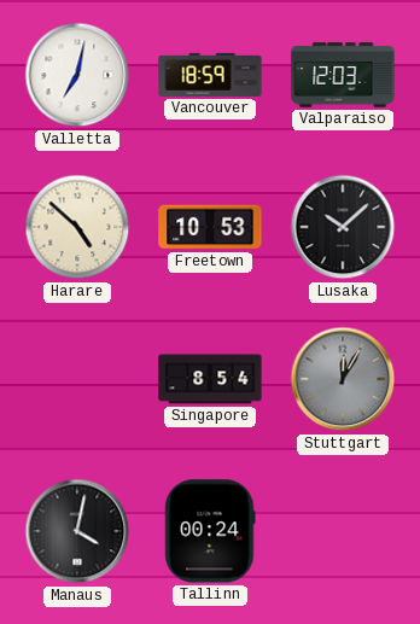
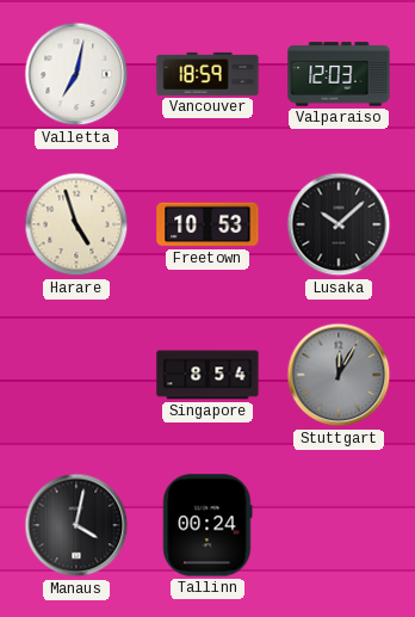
Harare: 4:52 -> 4:57 (76, 224)
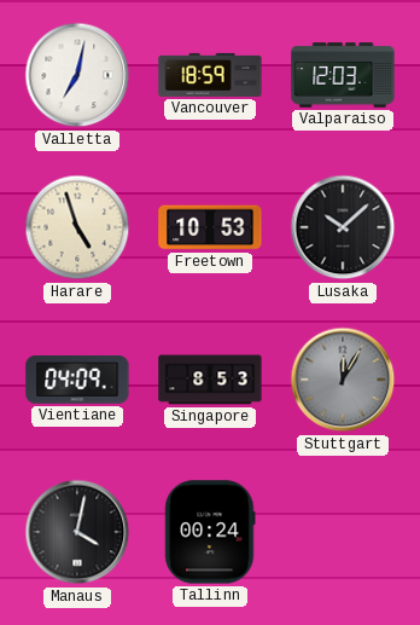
Vientiane: none -> 04:09 (77, 381)
Singapore: 8:54 -> 8:53 (210, 380)
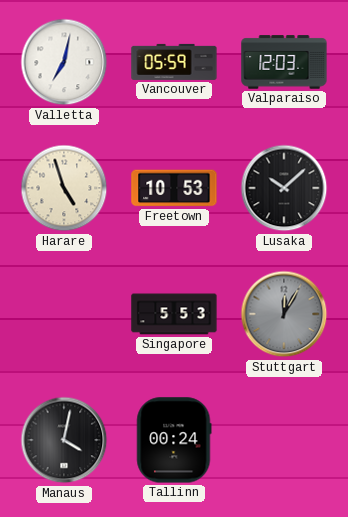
Vancouver: 18:59 -> 05:59 (174, 62)
Vientiane: 04:09 -> none (77, 381)
Singapore: 8:53 -> 5:53 (174, 314)
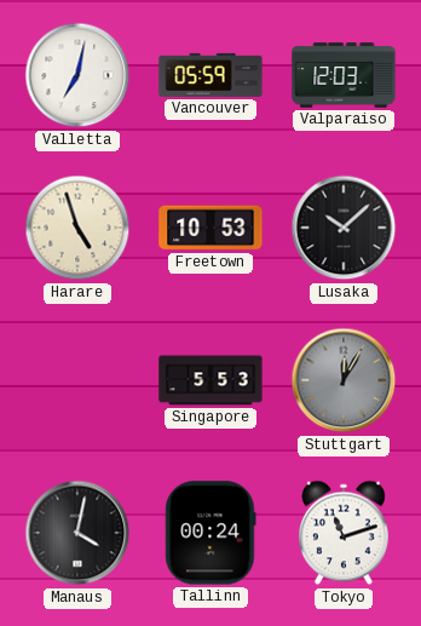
Tokyo: none -> 11:12 (344, 533)
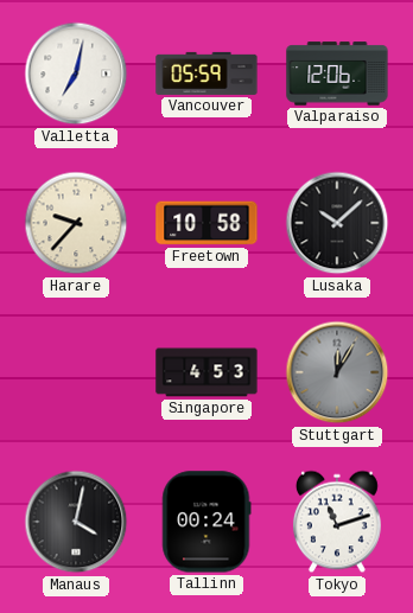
Valparaiso: 12:03 -> 12:06 (337, 74)
Harare: 4:57 -> 9:37 (76, 223)
Freetown: 10:53 -> 10:58 (206, 223)
Singapore: 5:53 -> 4:53 (206, 372)
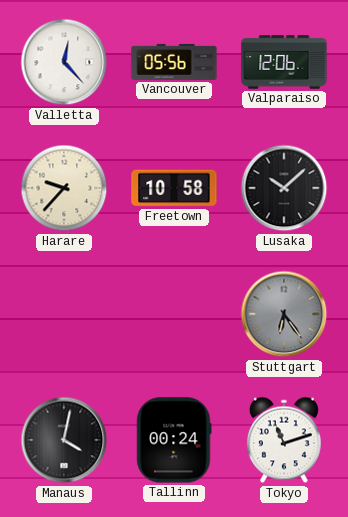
Valletta: 7:02 -> 12:23 (64, 62)
Vancouver: 05:59 -> 05:56 (174, 62)
Singapore: 4:53 -> none (206, 372)
Stuttgart: 12:05 -> 6:24 (284, 314)
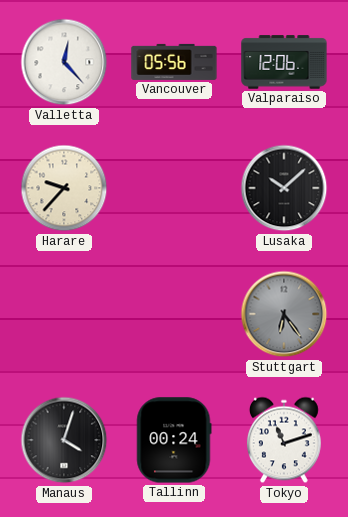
Freetown: 10:58 -> none (174, 188)
Manaus: 4:02 -> 4:03 (64, 440)
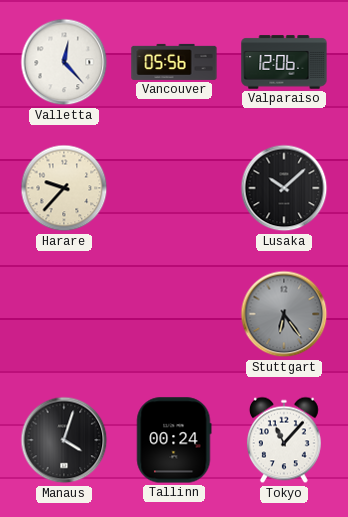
Tokyo: 11:12 -> 11:07 (284, 440)
